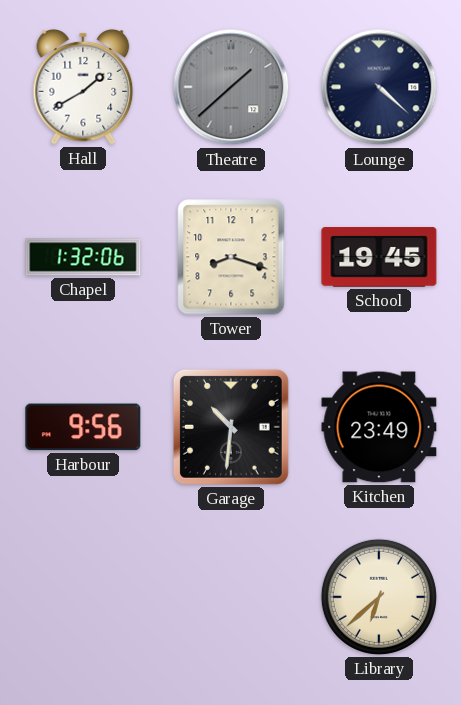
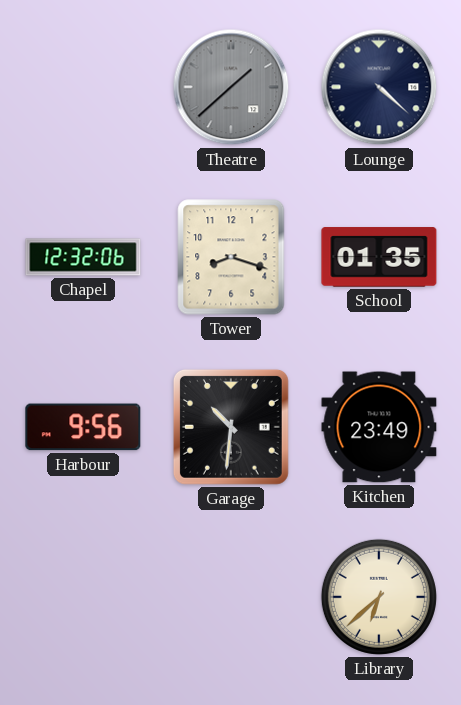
Hall: 1:40 -> none (83, 87)
Chapel: 1:32 -> 12:32 (83, 257)
School: 19:45 -> 01:35 (379, 257)
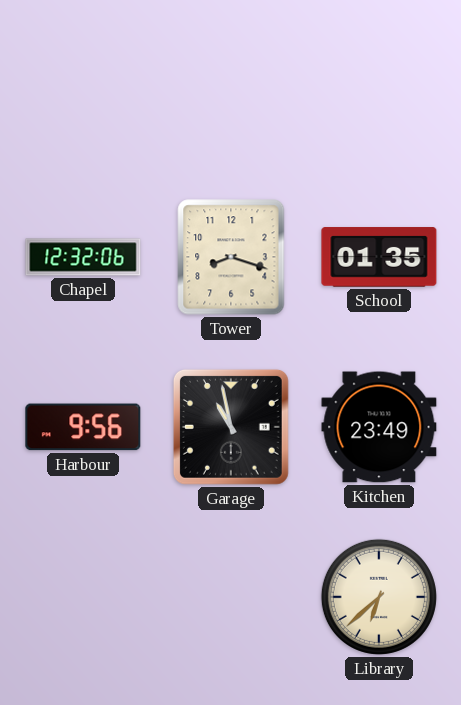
Theatre: 1:38 -> none (231, 87)
Lounge: 4:22 -> none (379, 87)
Garage: 10:31 -> 10:58 (231, 427)
